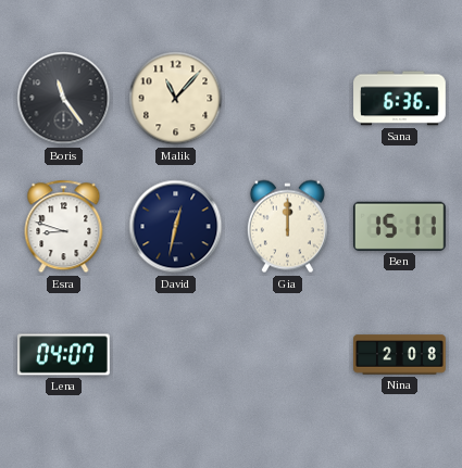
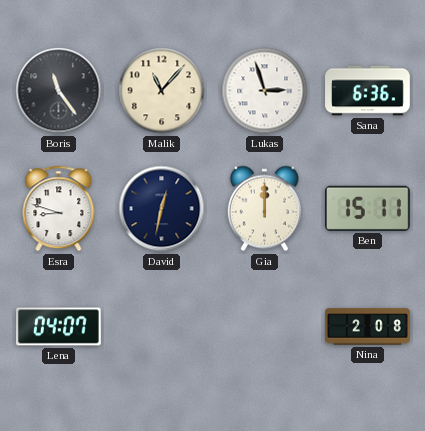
Lukas: none -> 2:57 (265, 91)
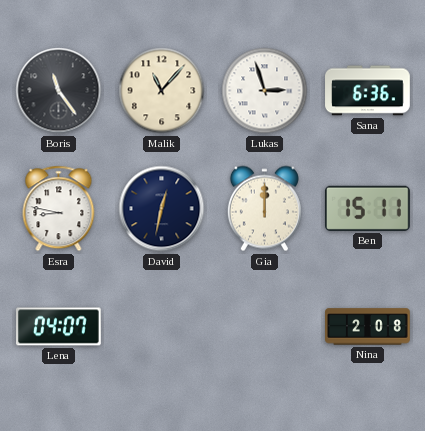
Esra: 8:48 -> 8:47 (59, 209)
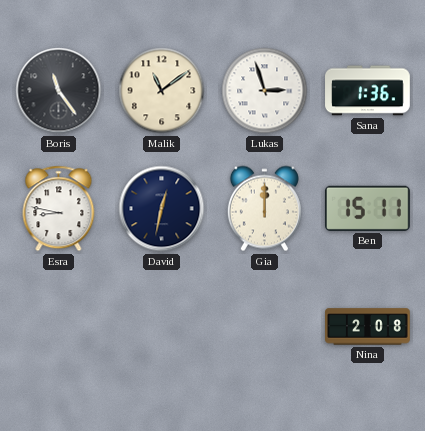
Malik: 11:07 -> 11:09 (162, 91)
Sana: 6:36 -> 1:36 (368, 91)
Lena: 04:07 -> none (59, 327)
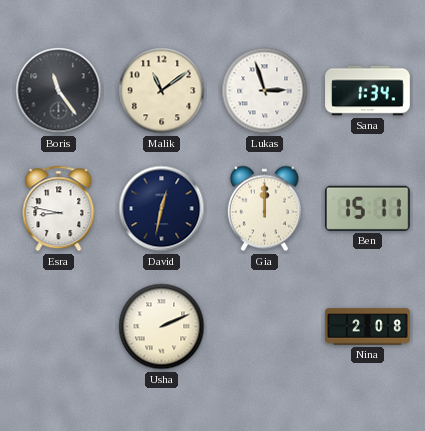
Sana: 1:36 -> 1:34 (368, 91)
Usha: none -> 2:11 (162, 327)
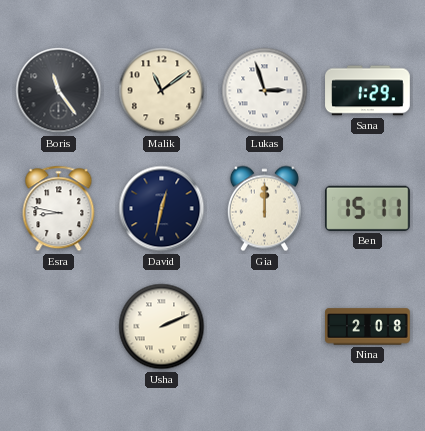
Sana: 1:34 -> 1:29 (368, 91)
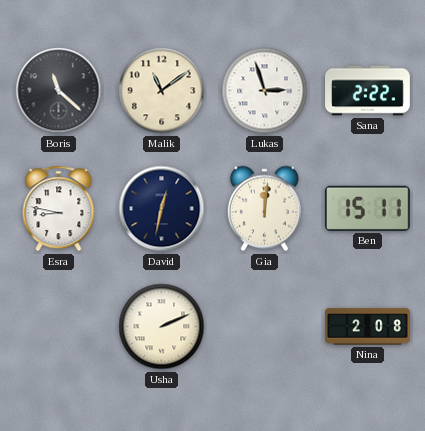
Boris: 11:24 -> 11:22 (59, 91)
Sana: 1:29 -> 2:22 (368, 91)
Gia: 12:00 -> 12:01 (264, 209)
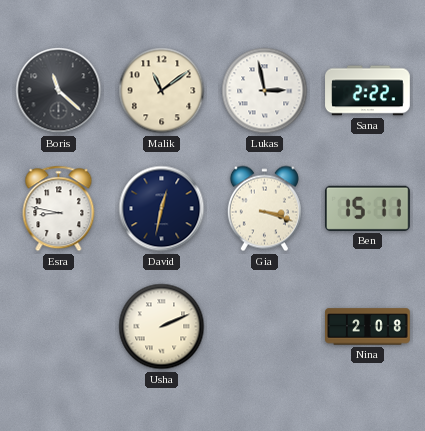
Lukas: 2:57 -> 2:58 (265, 91)
Gia: 12:01 -> 3:18 (264, 209)
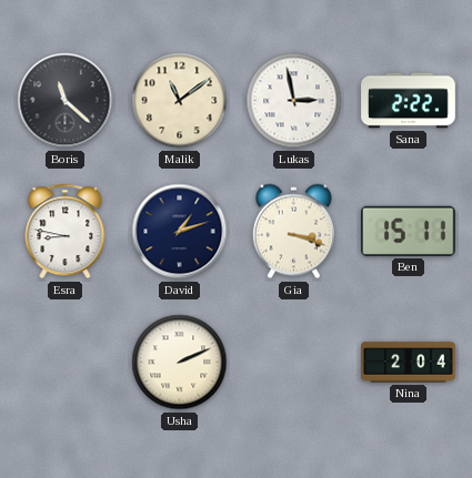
David: 12:32 -> 1:12 (180, 232)
Nina: 2:08 -> 2:04 (409, 363)
